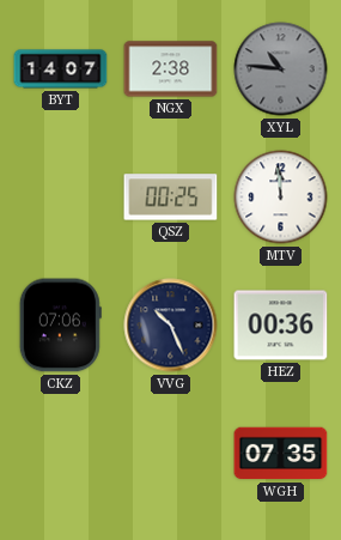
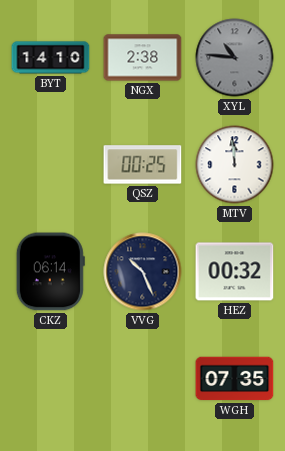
BYT: 14:07 -> 14:10 (51, 58)
CKZ: 07:06 -> 06:14 (50, 272)
HEZ: 00:36 -> 00:32 (235, 272)
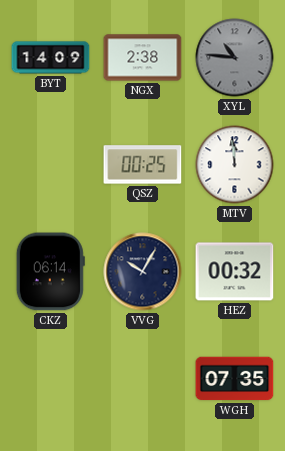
BYT: 14:10 -> 14:09 (51, 58)
VVG: 10:26 -> 10:05 (143, 272)
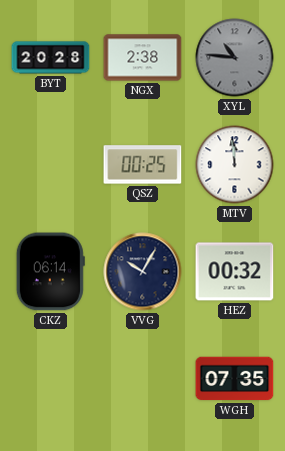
BYT: 14:09 -> 20:28 (51, 58)
